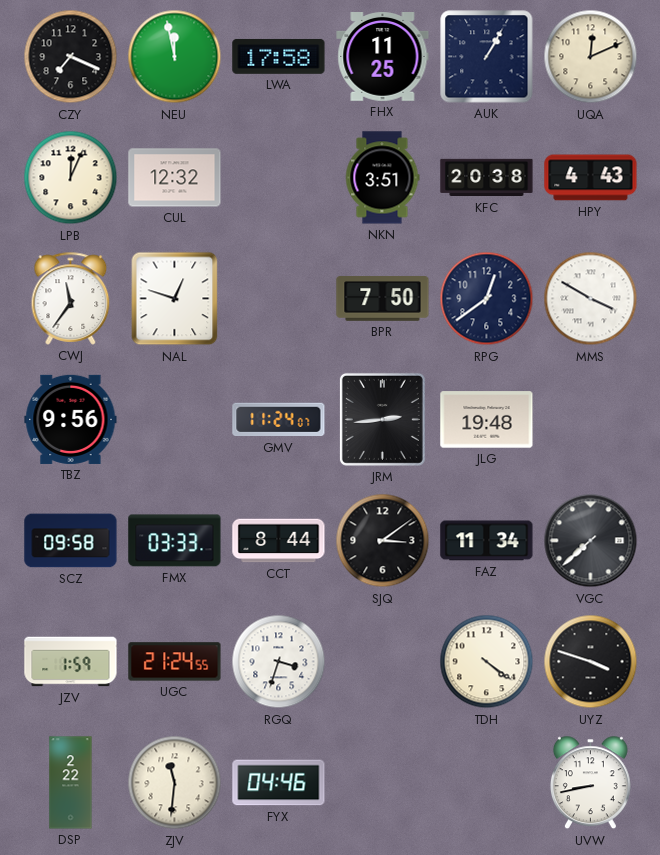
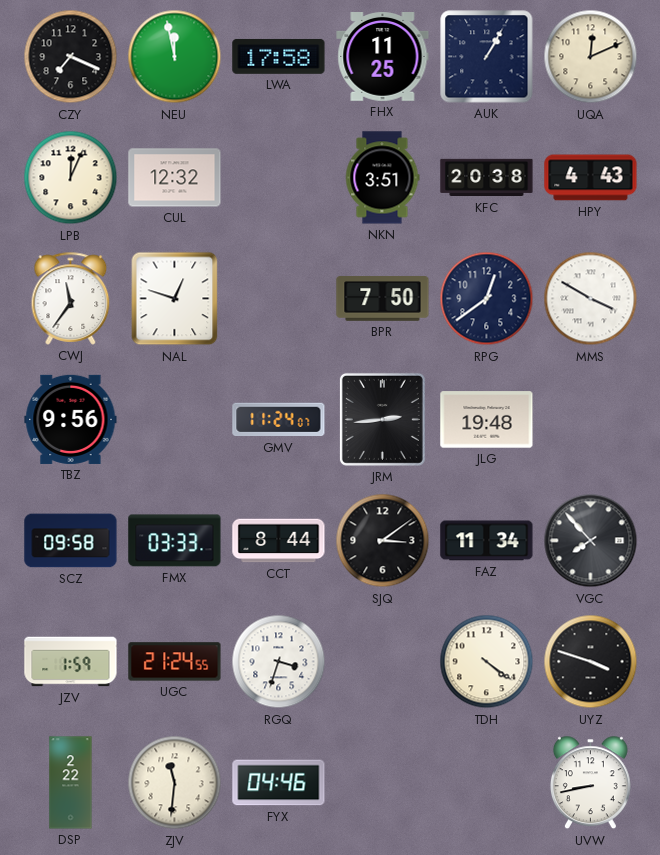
VGC: 7:38 -> 7:53 (591, 541)
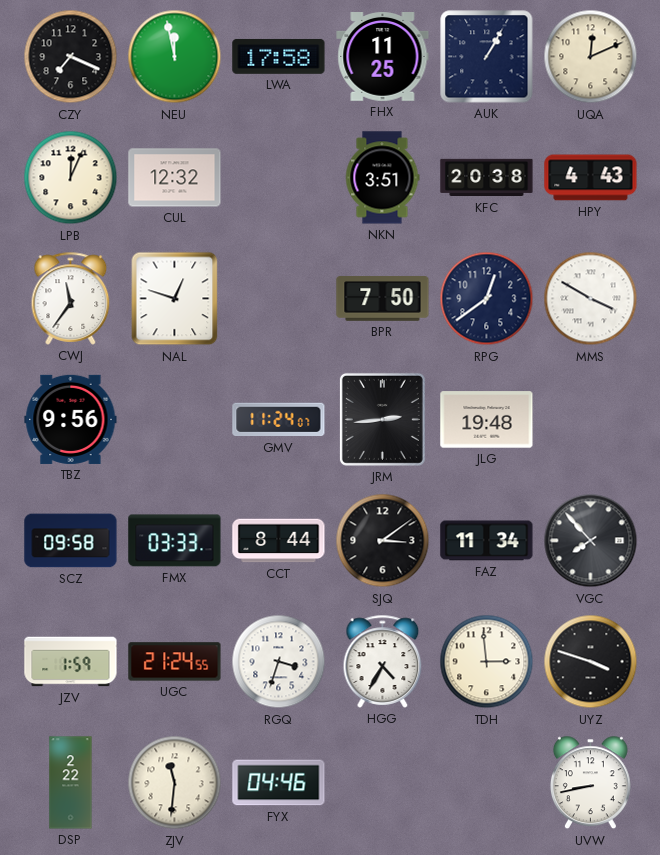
HGG: none -> 4:35 (383, 661)
TDH: 4:21 -> 2:59 (487, 662)
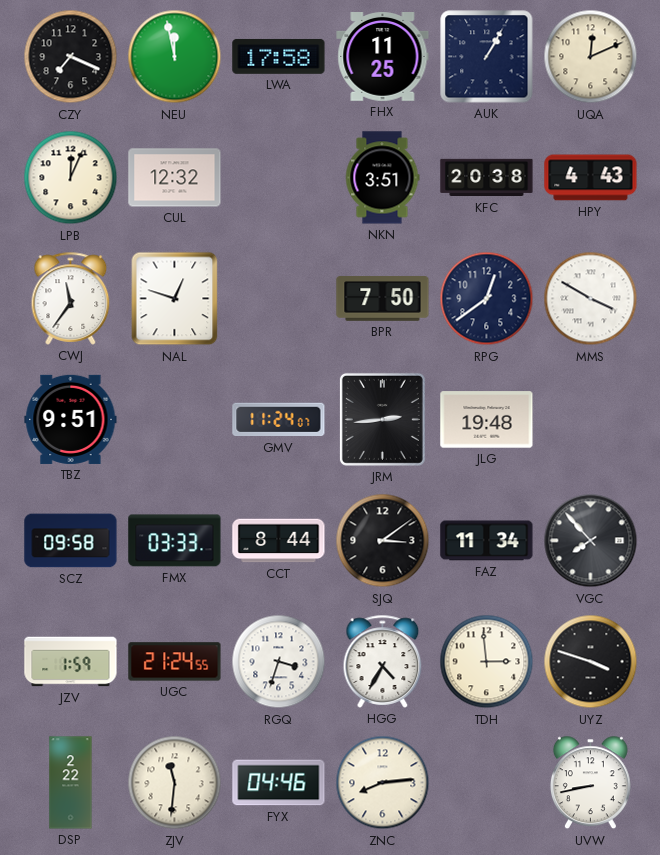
TBZ: 9:56 -> 9:51 (71, 419)
ZNC: none -> 8:14 (383, 783)
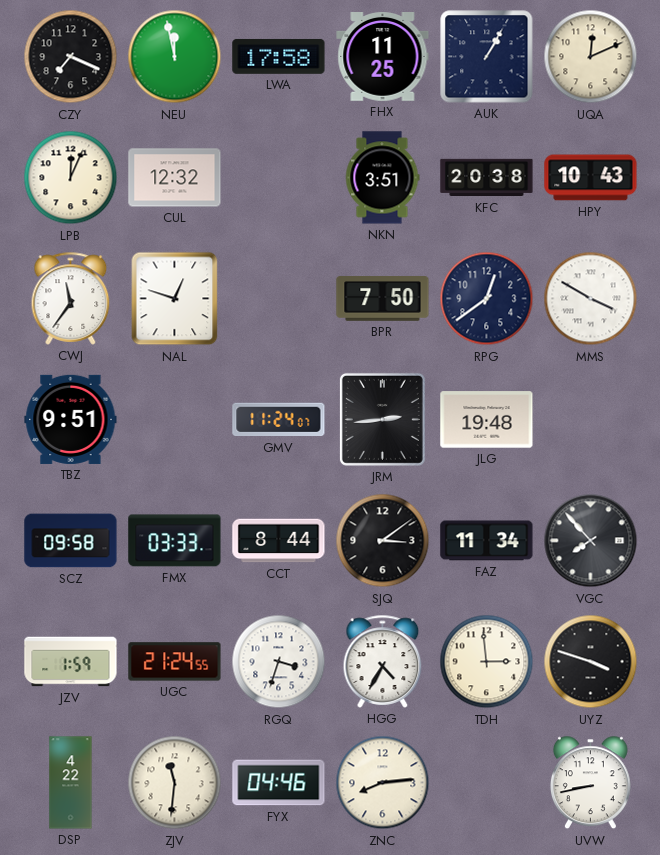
HPY: 4:43 -> 10:43 (591, 178)
DSP: 2:22 -> 4:22 (71, 783)
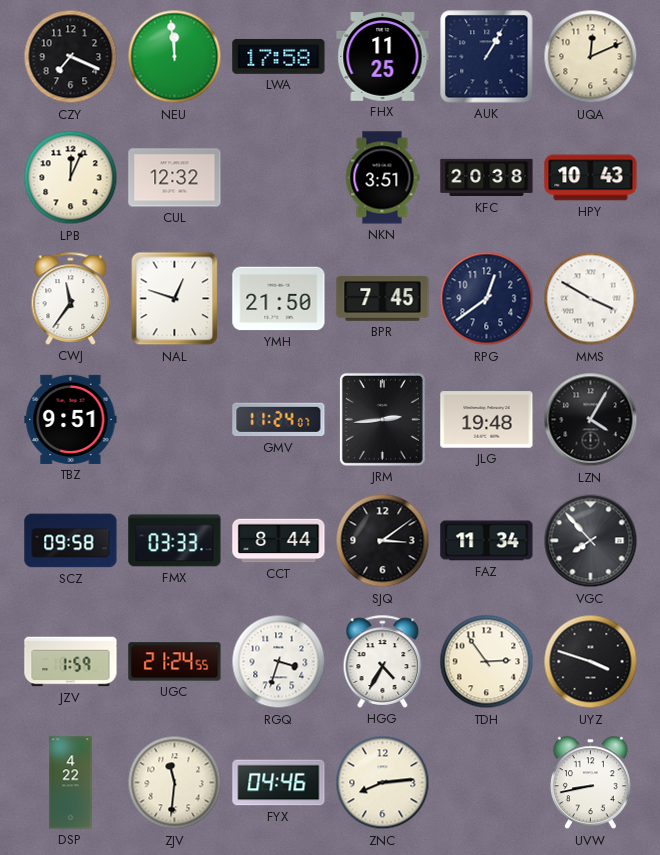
NEU: 11:58 -> 11:59 (175, 57)
YMH: none -> 21:50 (279, 299)
BPR: 7:50 -> 7:45 (383, 299)
LZN: none -> 4:05 (591, 420)
TDH: 2:59 -> 2:54 (487, 662)
